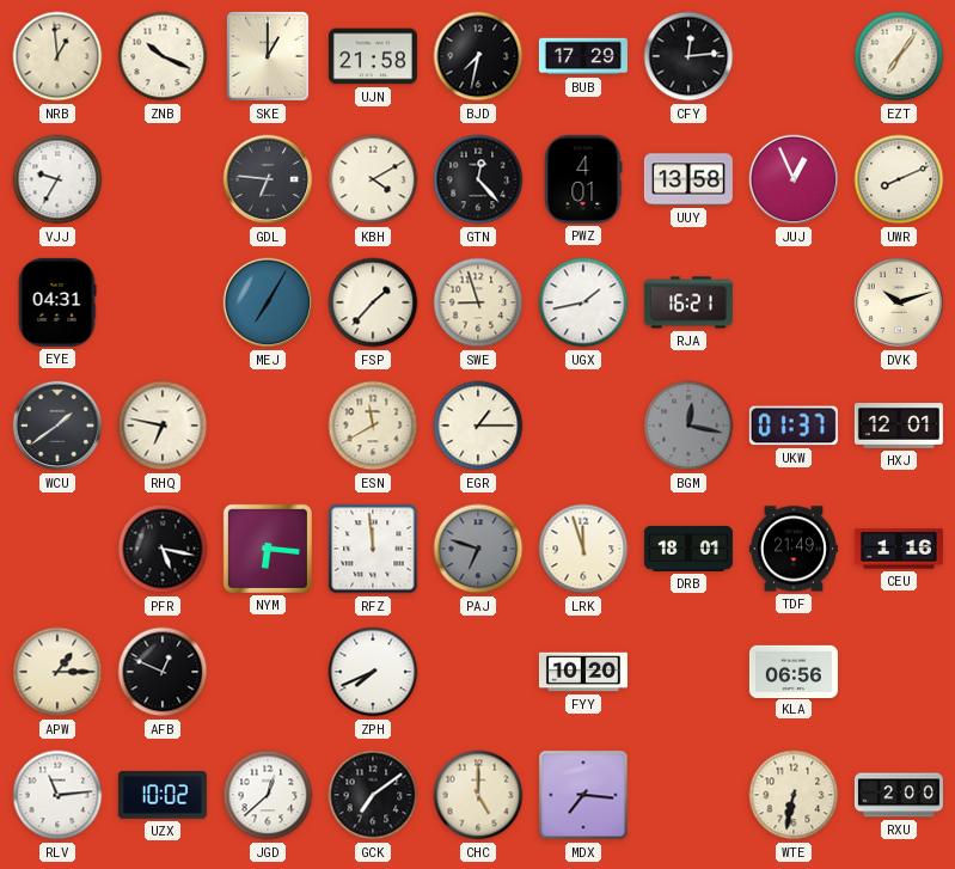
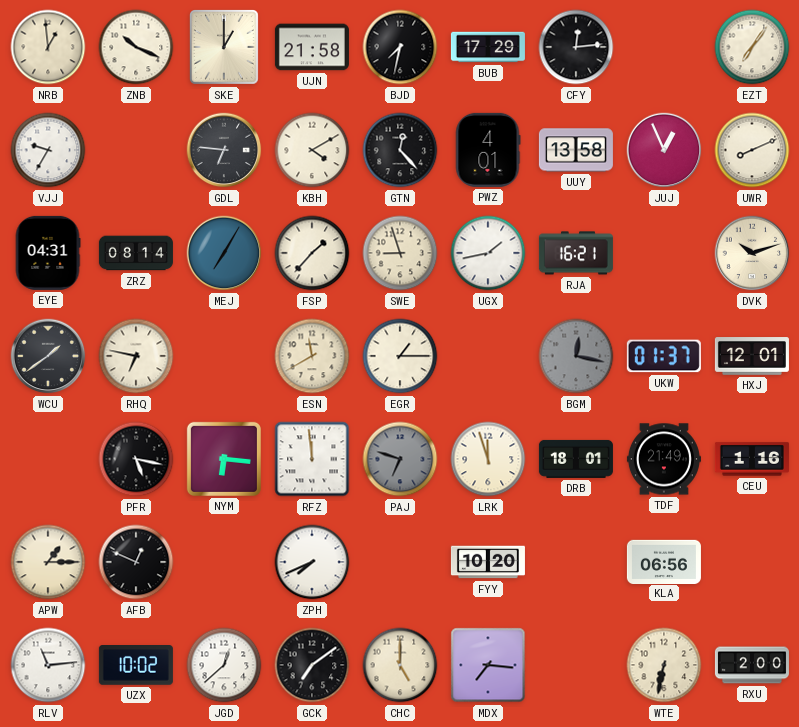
ZRZ: none -> 08:14 (136, 253)
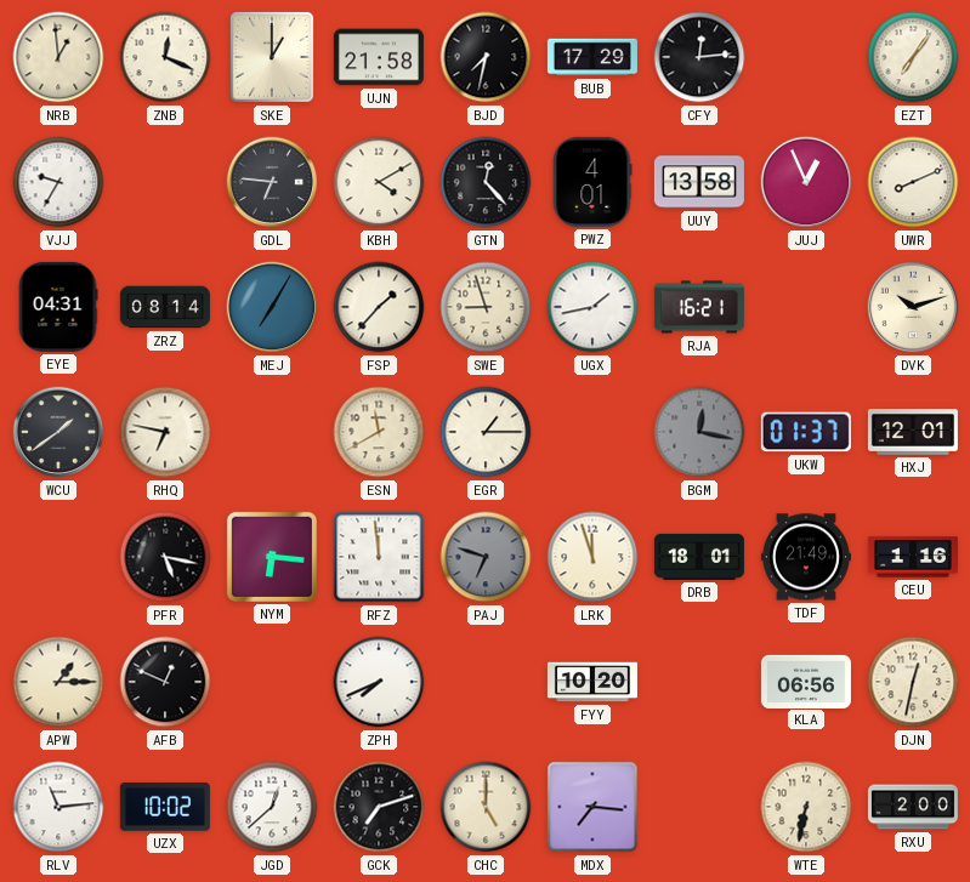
ZNB: 10:19 -> 12:19 (165, 57)
DJN: none -> 12:32 (913, 682)
GCK: 7:09 -> 7:12 (379, 807)
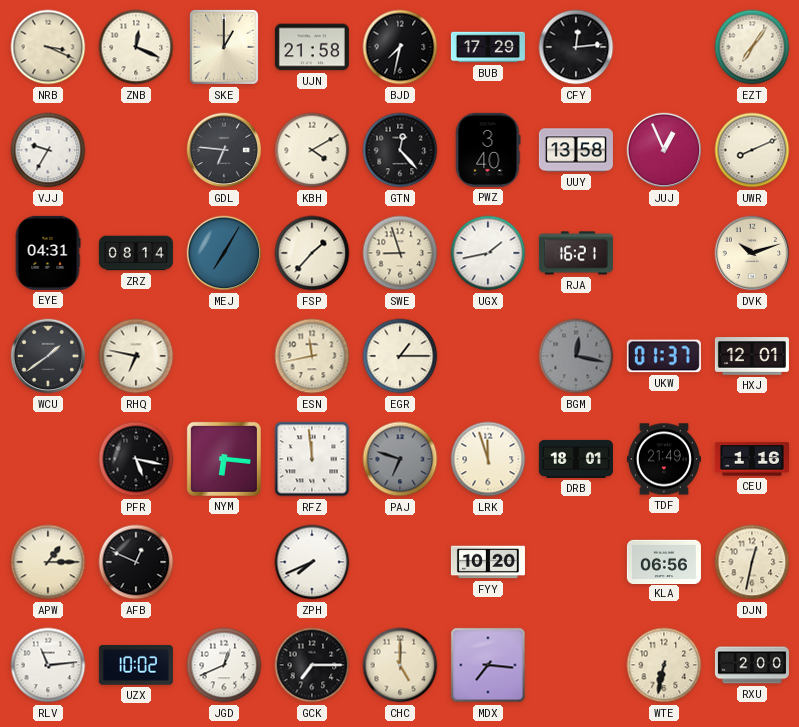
NRB: 12:59 -> 3:19 (48, 47)
PWZ: 4:01 -> 3:40 (488, 150)
ESN: 11:40 -> 11:43 (312, 356)
JGD: 12:38 -> 12:41 (224, 665)
GCK: 7:12 -> 7:15 (312, 665)
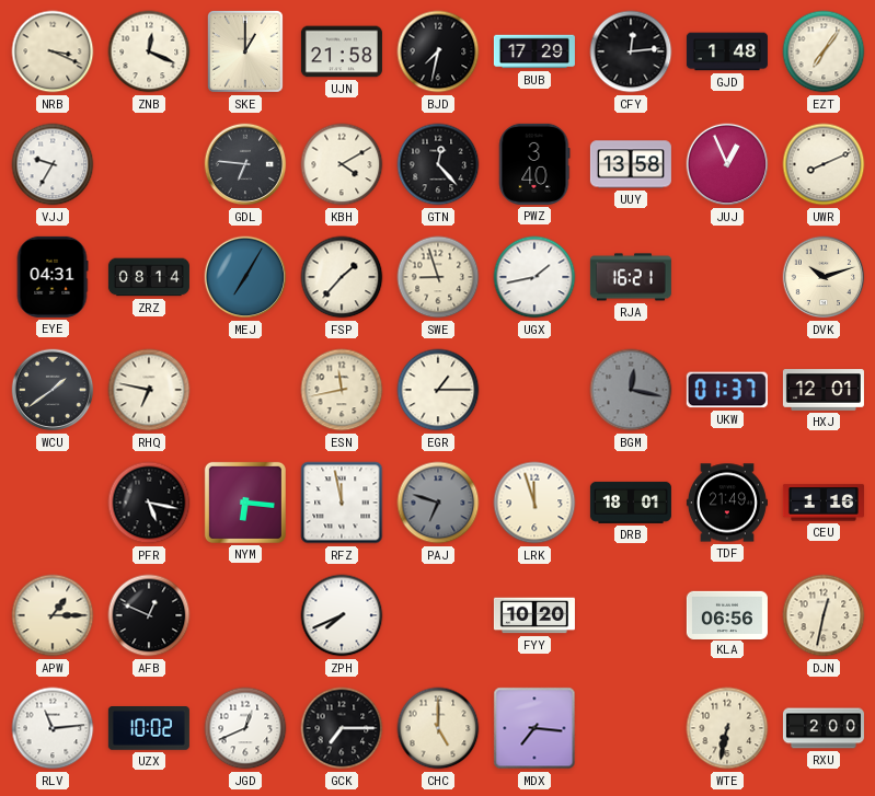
GJD: none -> 1:48 (727, 51)
RFZ: 11:59 -> 11:58 (342, 503)
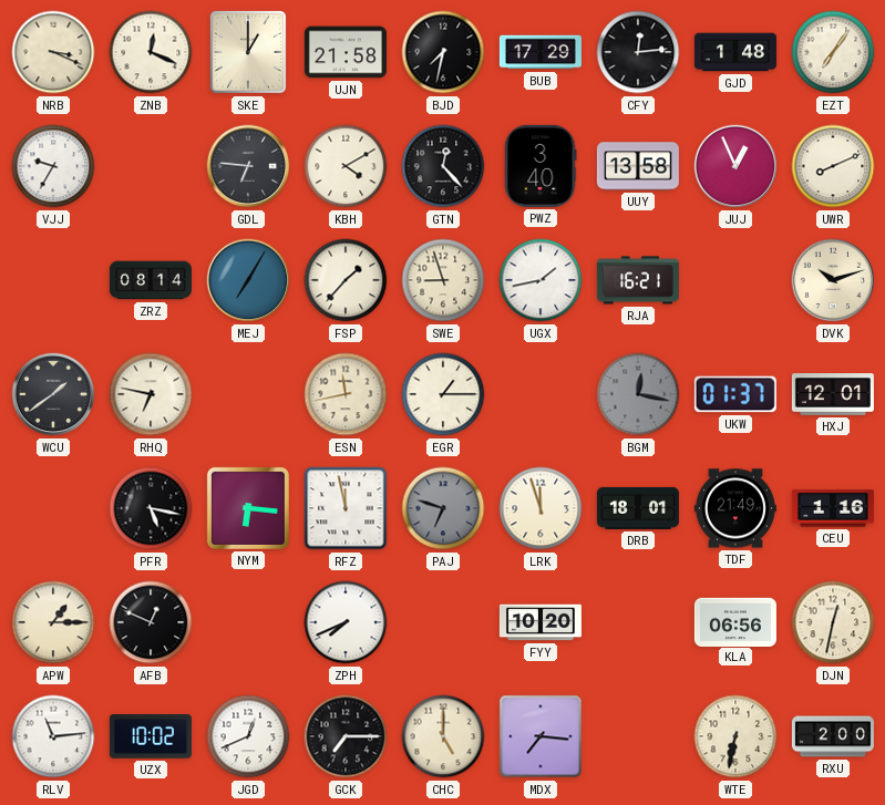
EYE: 04:31 -> none (53, 277)
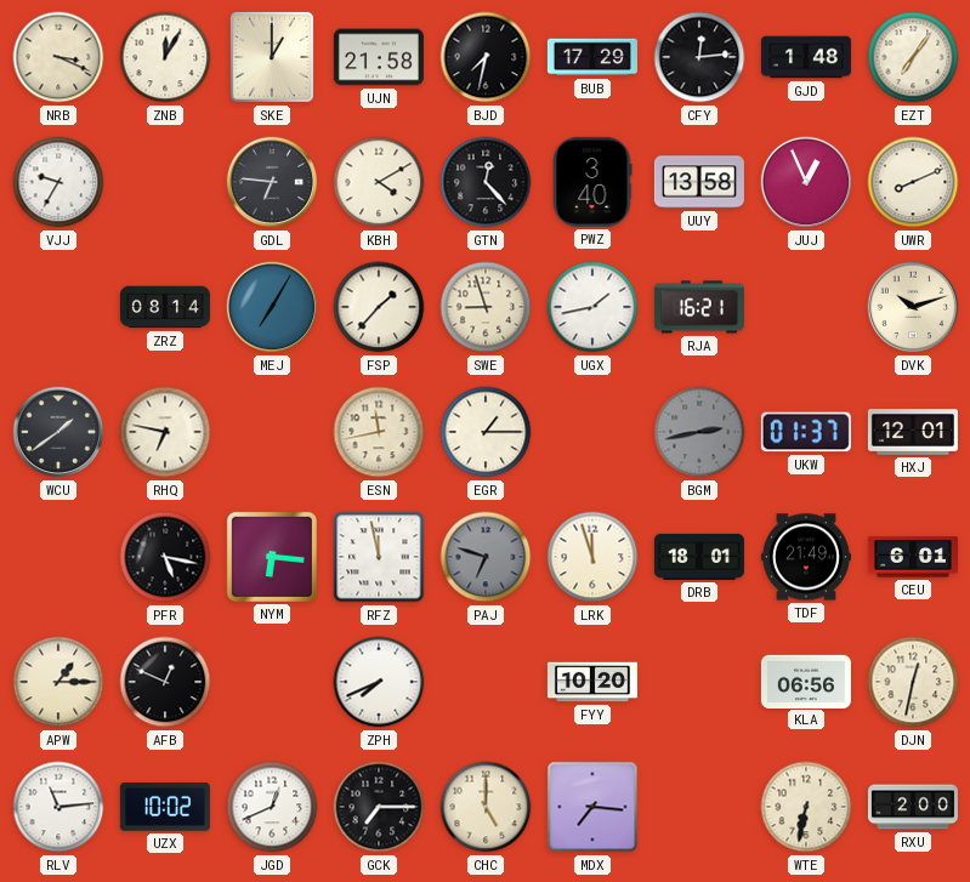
ZNB: 12:19 -> 12:05 (165, 57)
BGM: 12:17 -> 2:43 (699, 432)
CEU: 1:16 -> 6:01 (913, 557)
